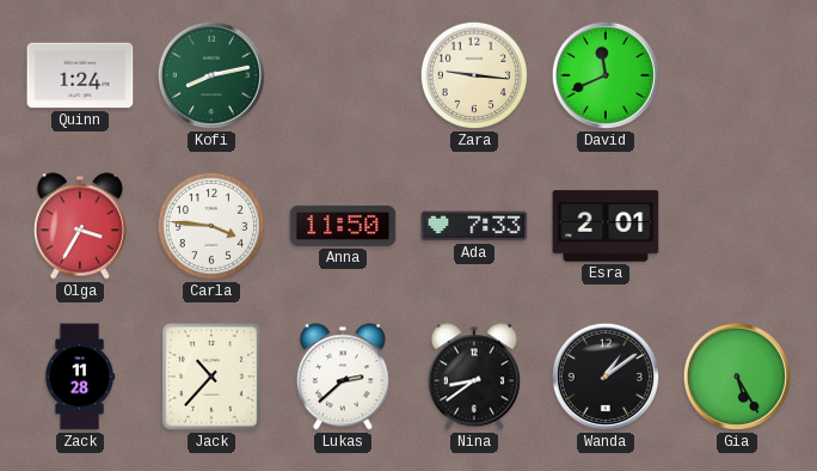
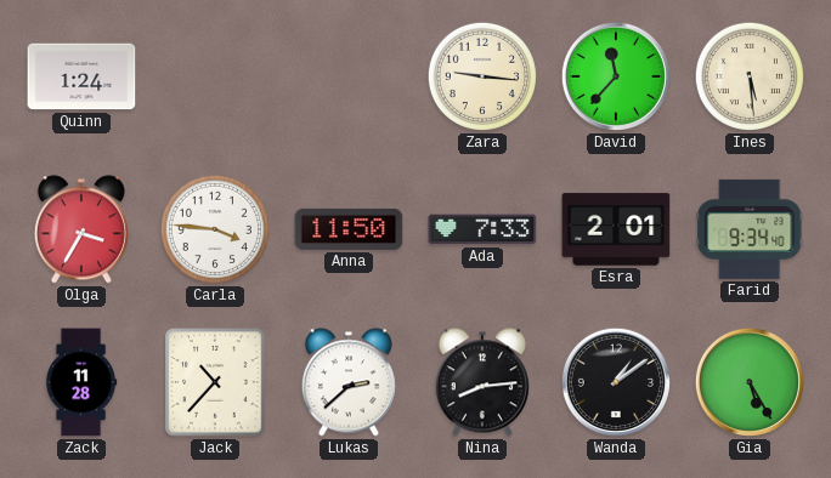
Kofi: 8:13 -> none (211, 75)
David: 11:41 -> 11:37 (616, 76)
Ines: none -> 5:29 (750, 76)
Farid: none -> 9:34 (750, 229)
Nina: 8:39 -> 8:14 (482, 382)
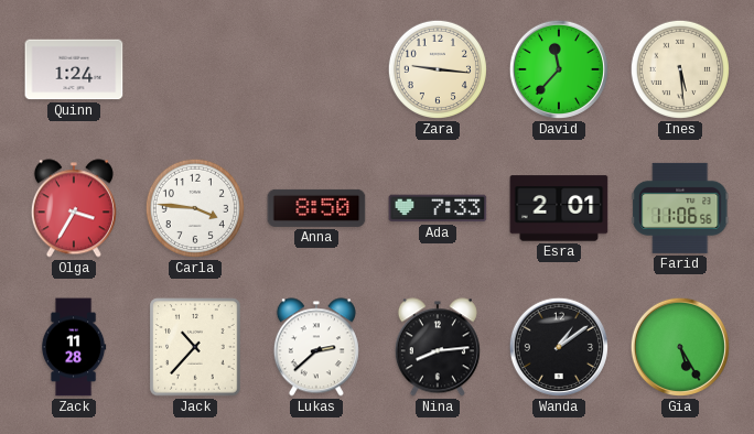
Anna: 11:50 -> 8:50 (316, 208)
Farid: 9:34 -> 11:06 (680, 208)
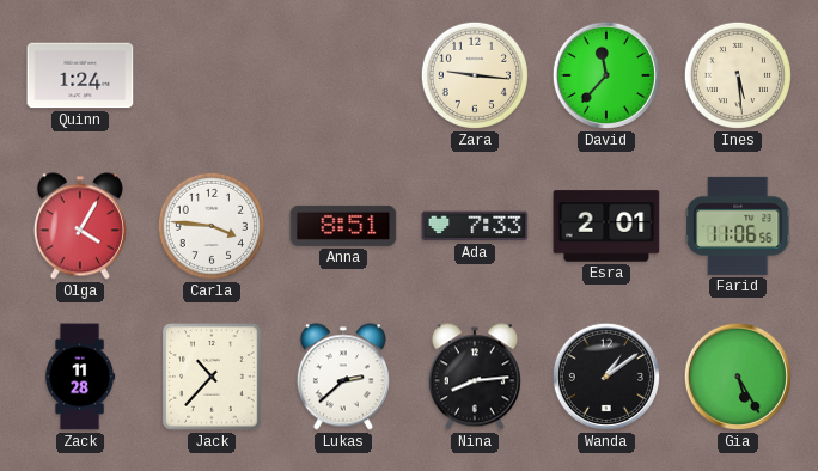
Olga: 3:35 -> 4:05 (80, 226)
Anna: 8:50 -> 8:51 (343, 226)
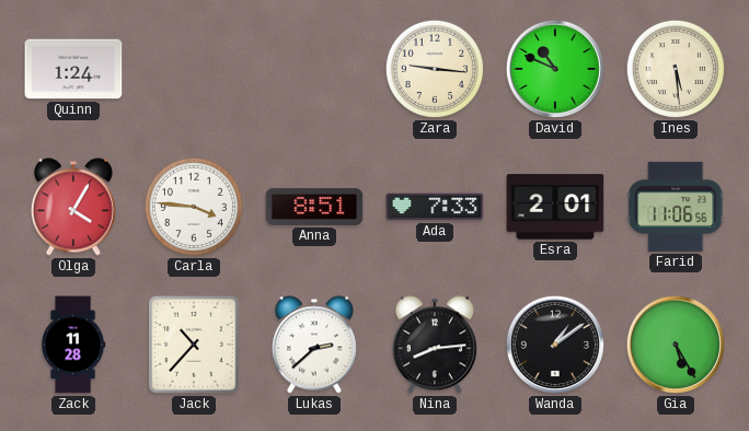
David: 11:37 -> 10:49 (555, 69)
